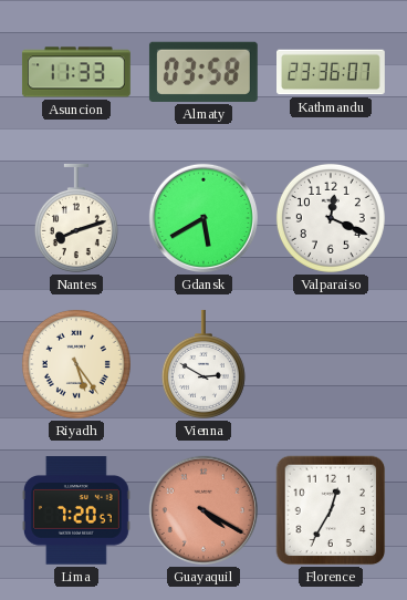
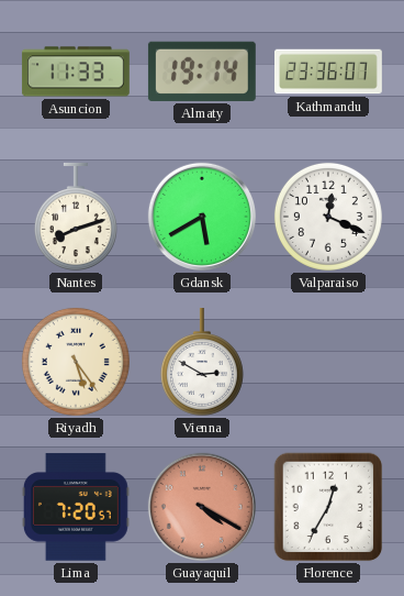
Almaty: 03:58 -> 19:14 (202, 71)
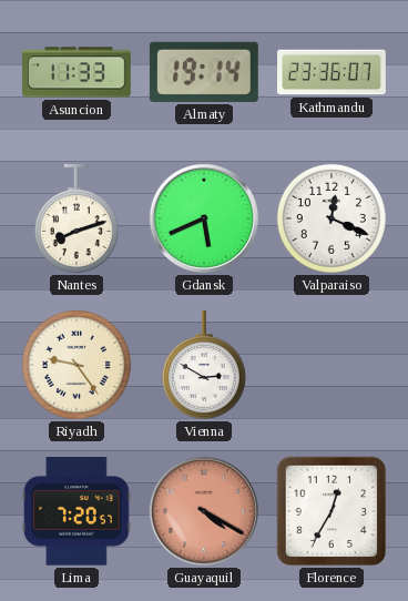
Gdansk: 5:40 -> 5:41 (204, 218)
Riyadh: 5:24 -> 9:24 (76, 365)
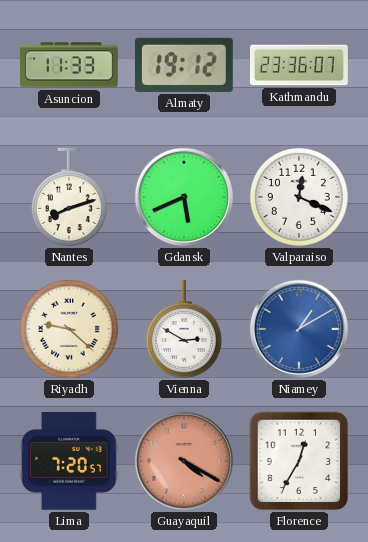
Almaty: 19:14 -> 19:12 (184, 65)
Riyadh: 9:24 -> 9:22 (69, 329)
Niamey: none -> 1:10 (299, 329)
